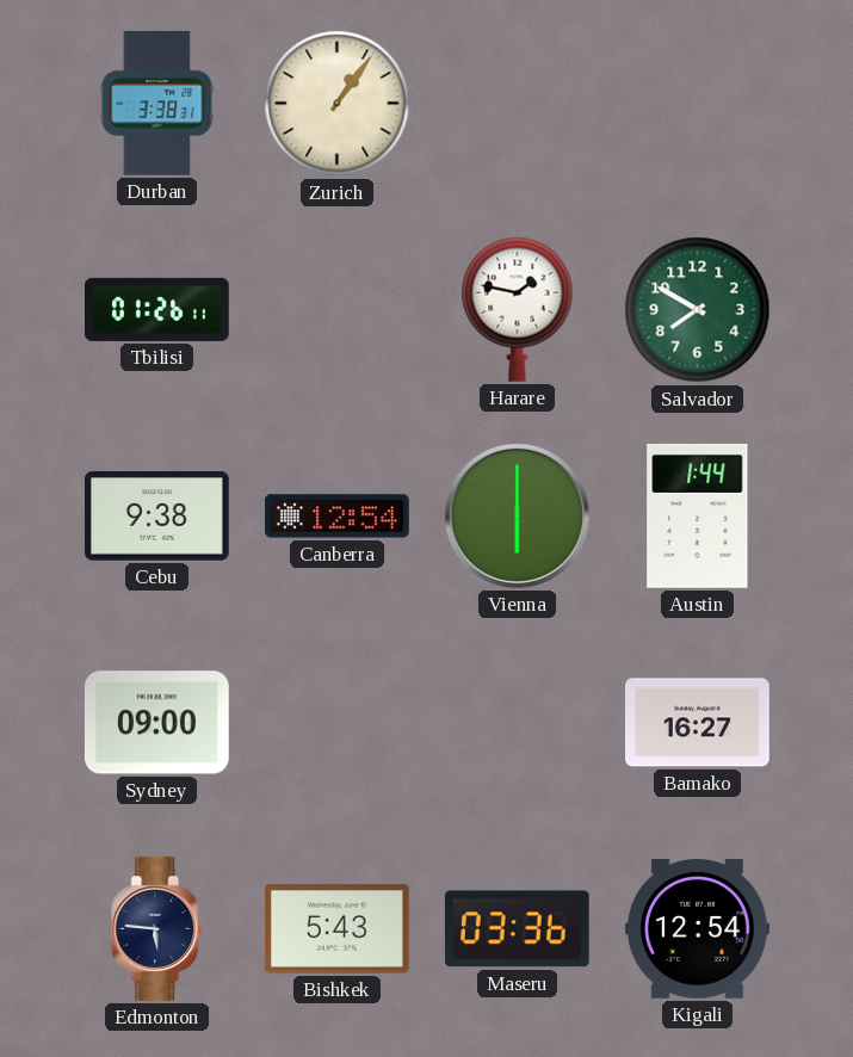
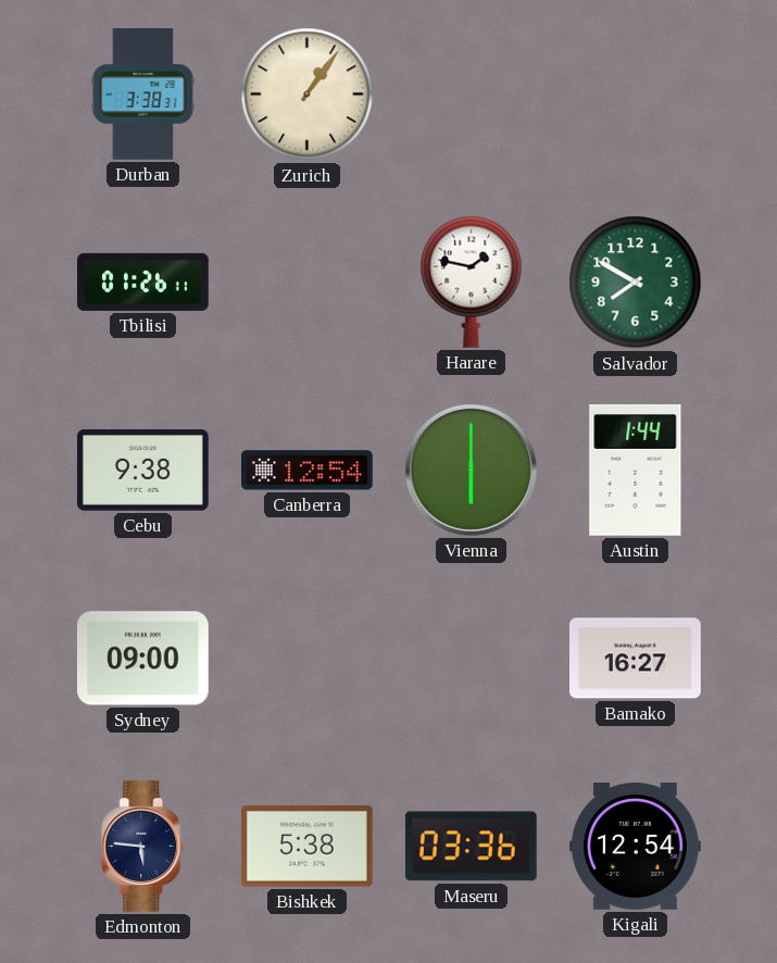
Bishkek: 5:43 -> 5:38 (306, 847)
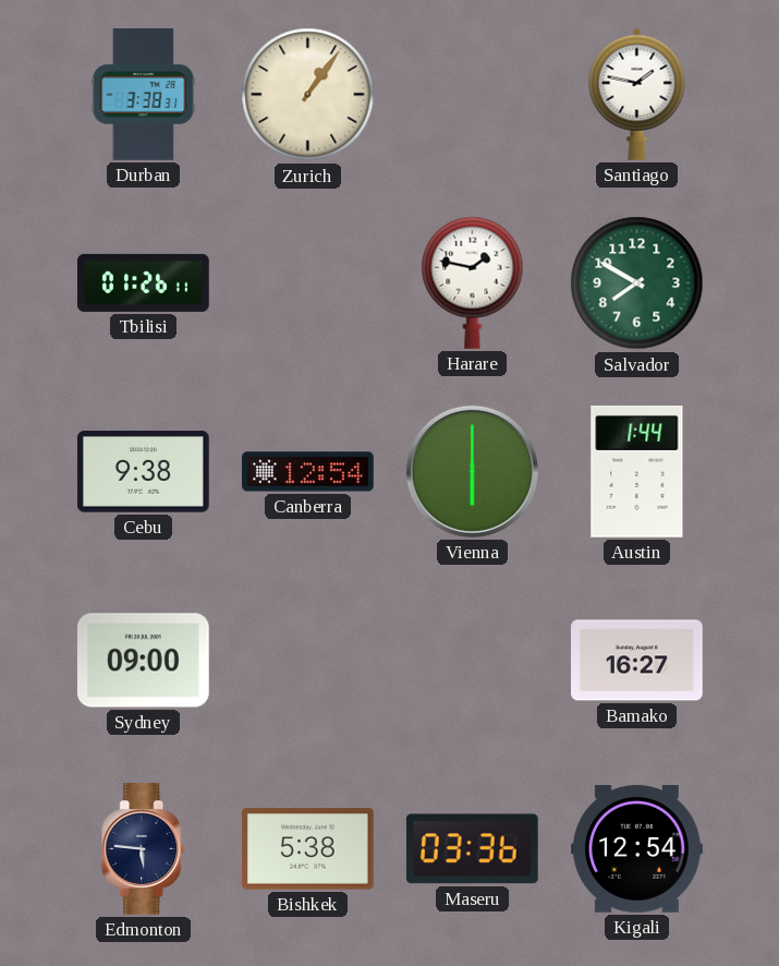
Santiago: none -> 1:47 (637, 94)
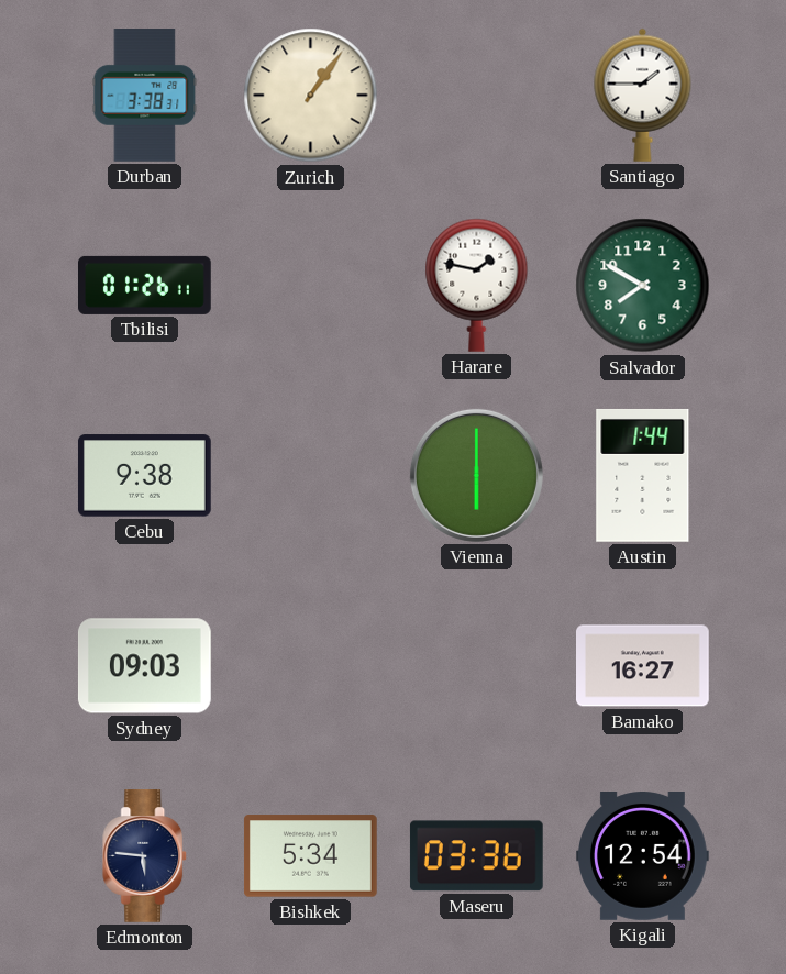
Santiago: 1:47 -> 1:45 (643, 95)
Canberra: 12:54 -> none (308, 472)
Sydney: 09:00 -> 09:03 (144, 666)
Bishkek: 5:38 -> 5:34 (310, 856)
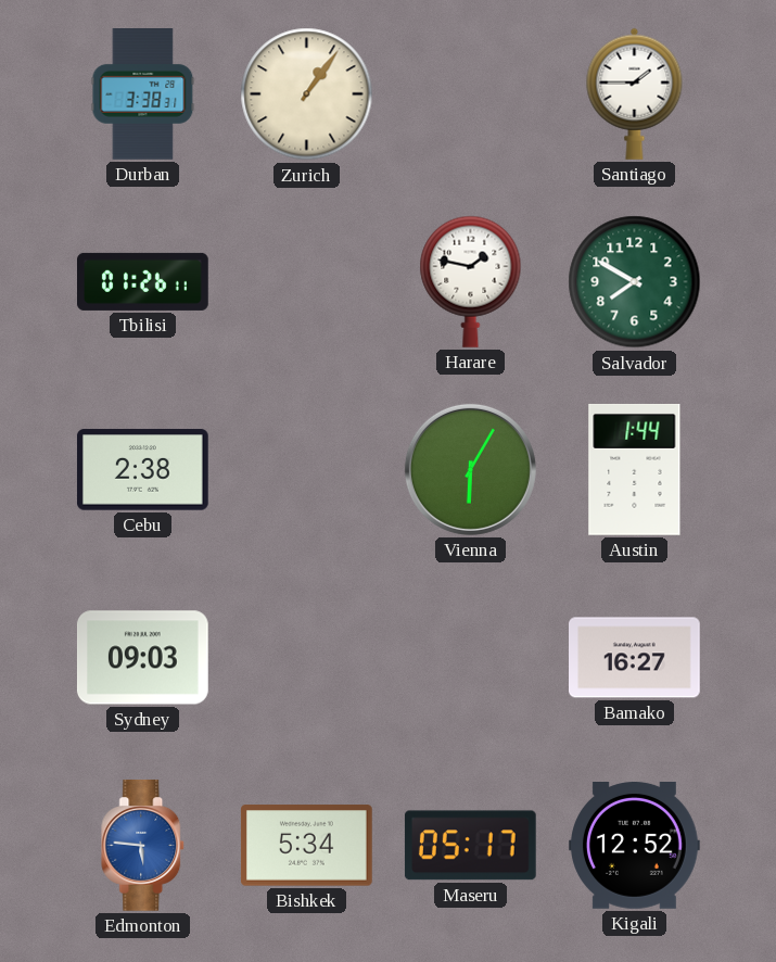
Cebu: 9:38 -> 2:38 (143, 470)
Vienna: 6:00 -> 6:05 (470, 469)
Edmonton dial: navy -> blue (143, 846)
Maseru: 03:36 -> 05:17 (470, 846)
Kigali: 12:54 -> 12:52 (635, 846)
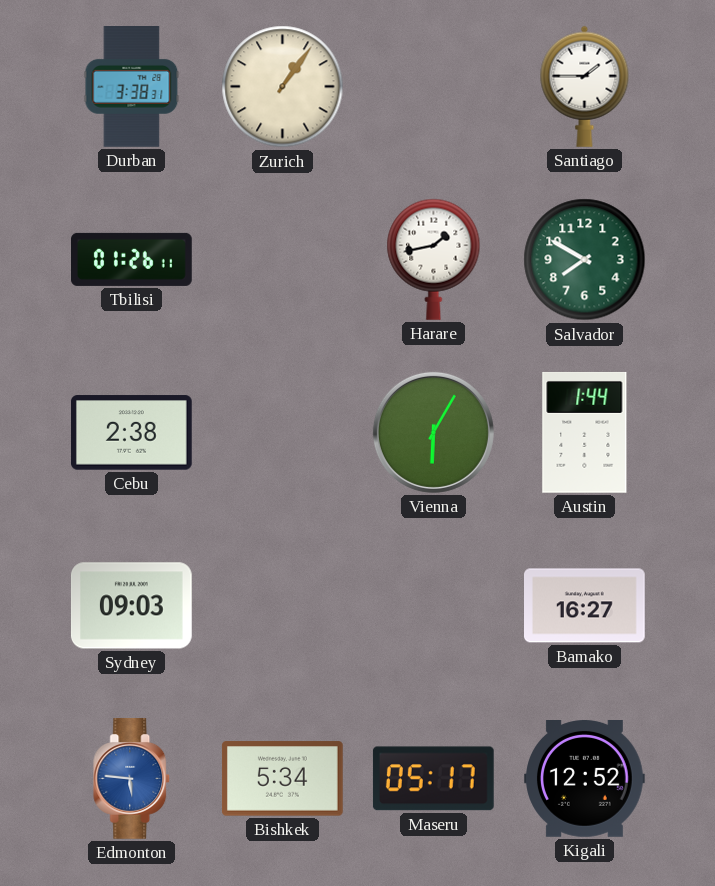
Harare: 1:47 -> 1:43 (434, 259)
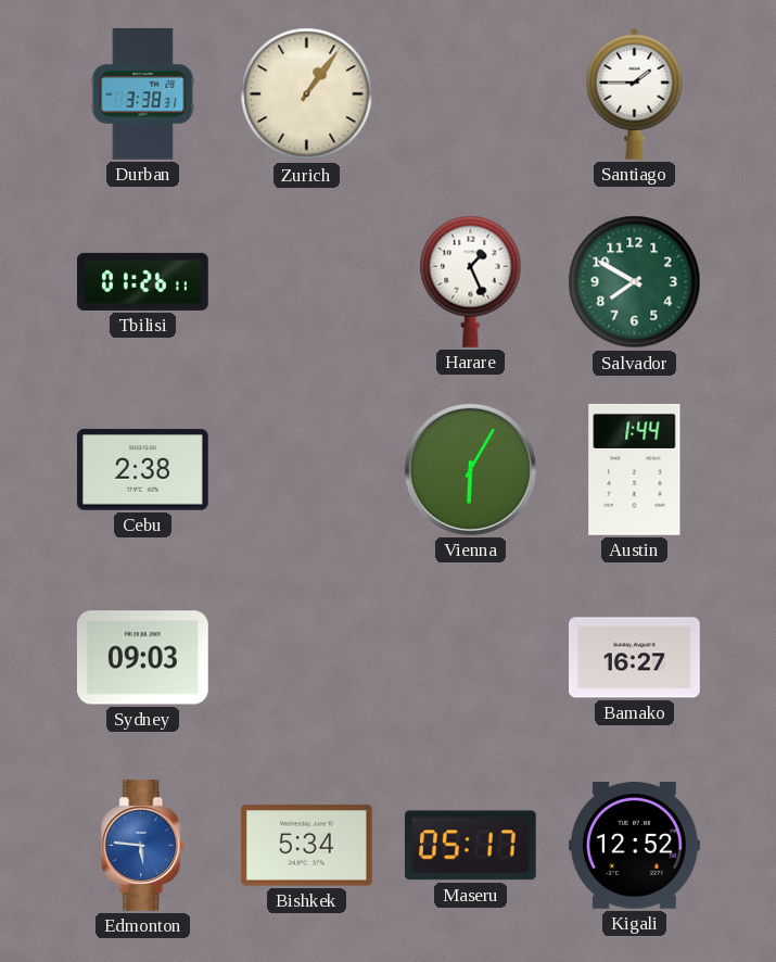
Harare: 1:43 -> 1:26 (471, 281)
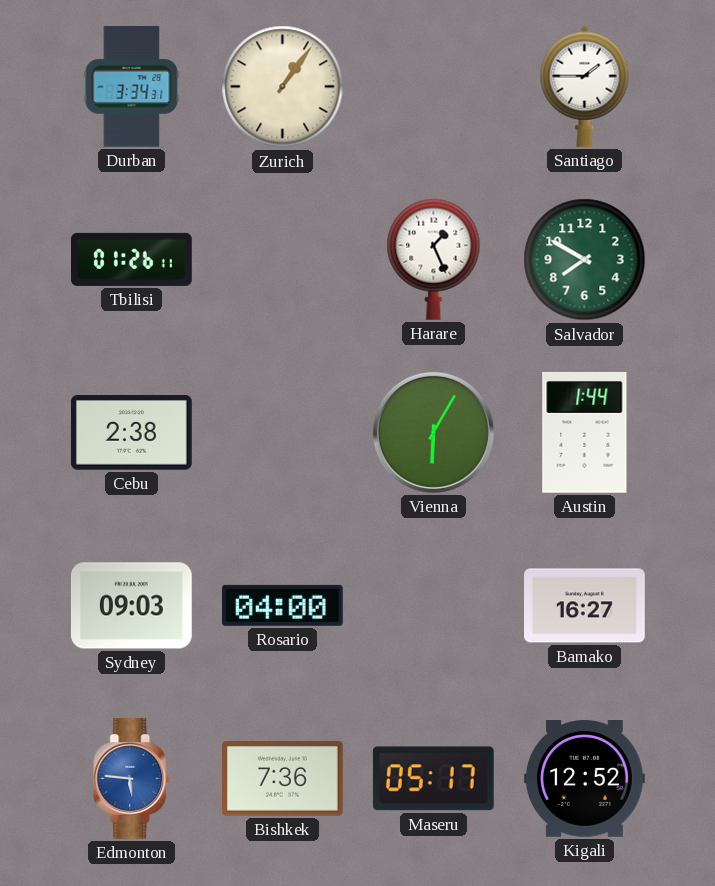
Durban: 3:38 -> 3:34 (132, 87)
Rosario: none -> 04:00 (282, 605)
Bishkek: 5:34 -> 7:36 (282, 779)
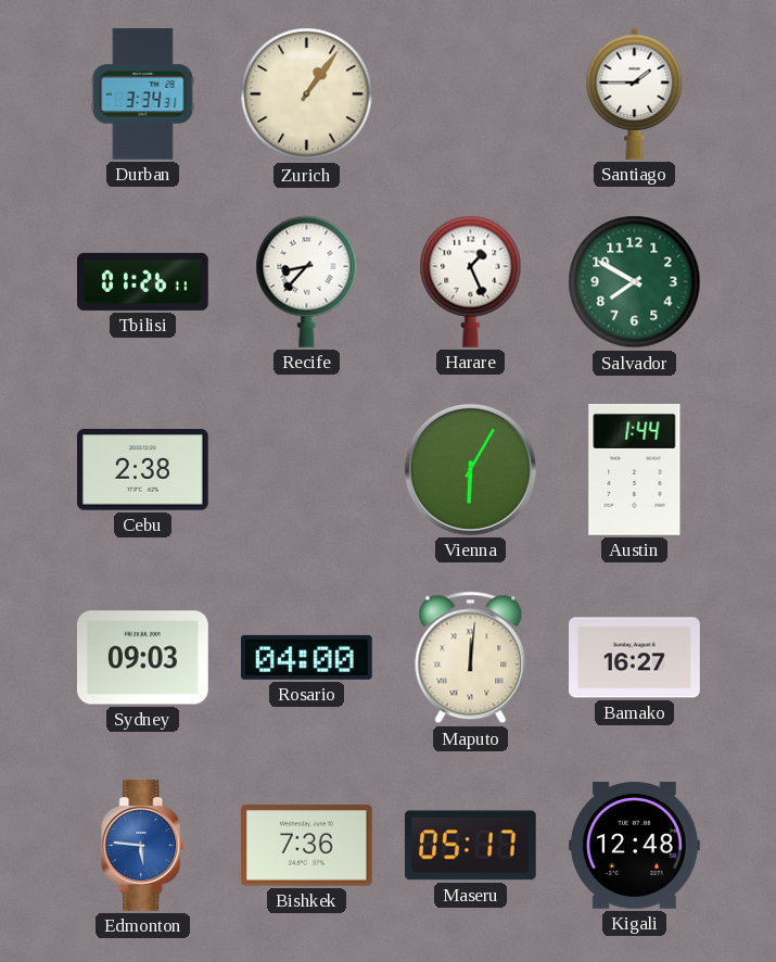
Recife: none -> 8:37 (307, 281)
Maputo: none -> 12:01 (471, 658)
Kigali: 12:52 -> 12:48 (635, 846)
